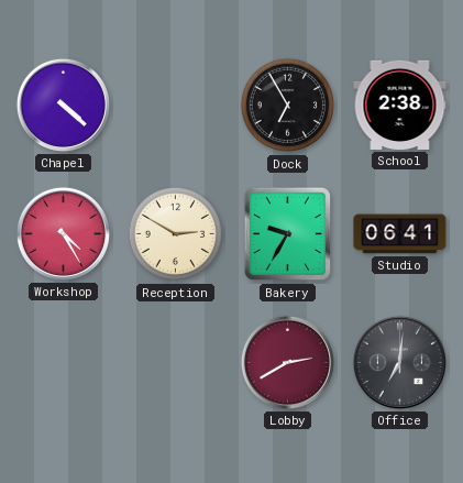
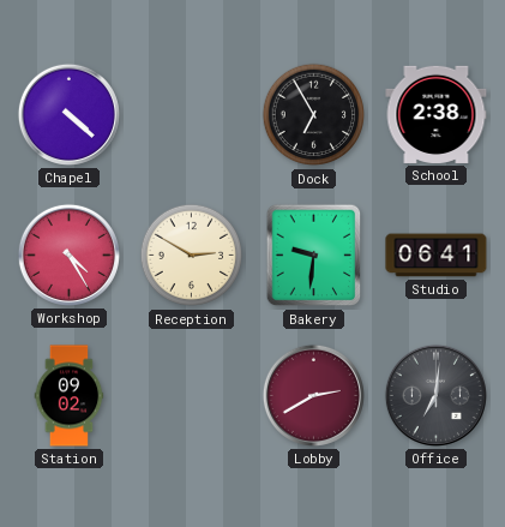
Bakery: 9:35 -> 9:31 (314, 256)
Station: none -> 09:02 (70, 396)
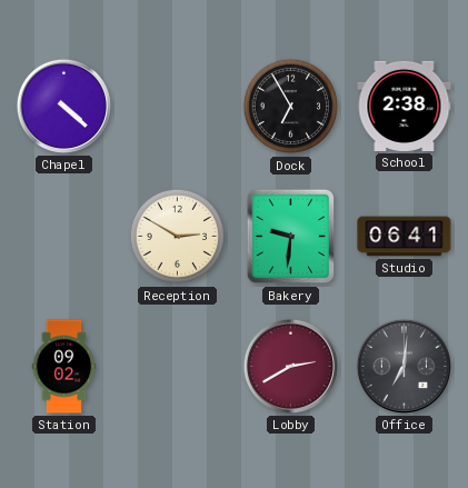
Workshop: 4:25 -> none (68, 254)
